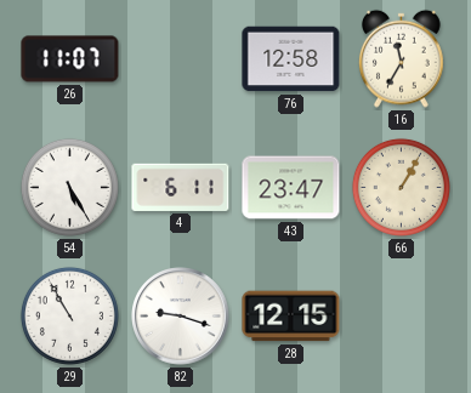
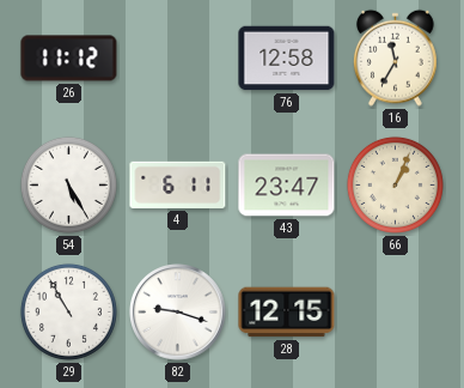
26: 11:07 -> 11:12 (69, 59)
66: 1:05 -> 1:04 (395, 184)
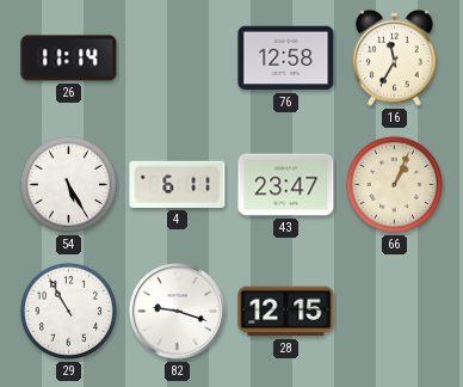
26: 11:12 -> 11:14 (69, 59)
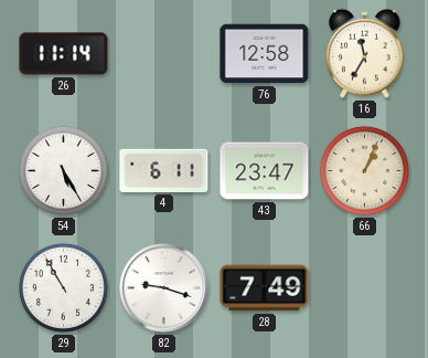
28: 12:15 -> 7:49 (265, 288)
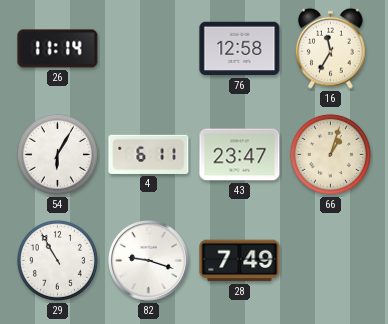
54: 5:25 -> 6:05 (57, 154)
66: 1:04 -> 1:03 (330, 154)
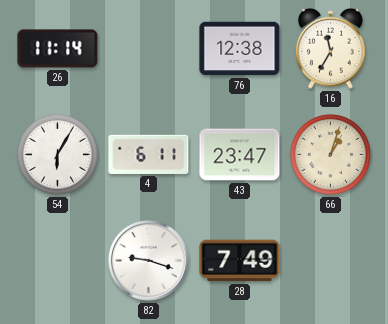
76: 12:58 -> 12:38 (240, 49)
29: 10:55 -> none (57, 260)
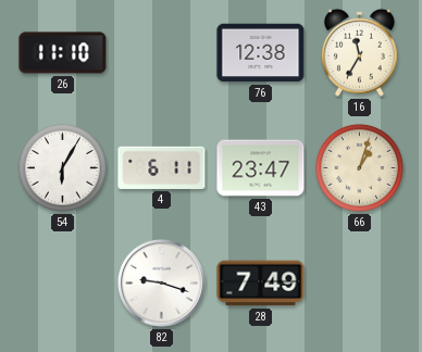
26: 11:14 -> 11:10 (63, 53)
